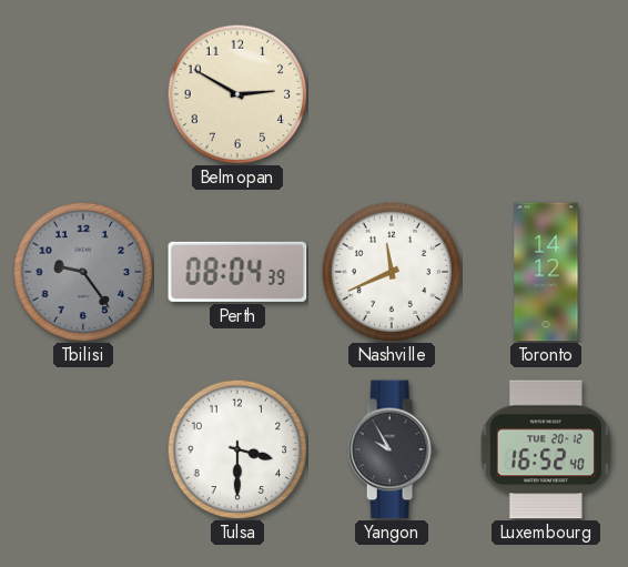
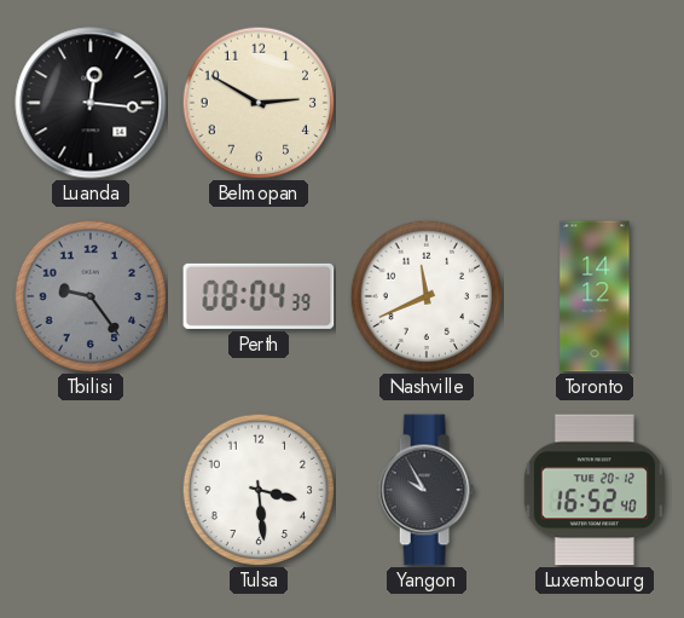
Luanda: none -> 12:16 (91, 103)
Tulsa: 3:30 -> 3:29 (259, 490)
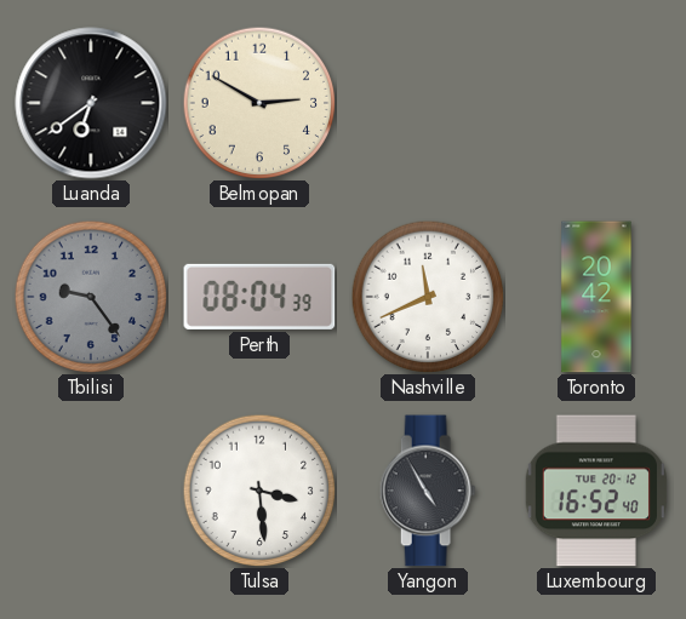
Luanda: 12:16 -> 6:39 (91, 103)
Toronto: 14:12 -> 20:42 (596, 297)
Yangon: 9:55 -> 4:55 (428, 491)
